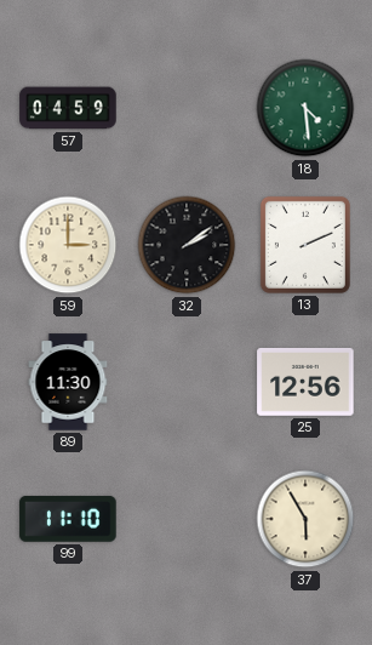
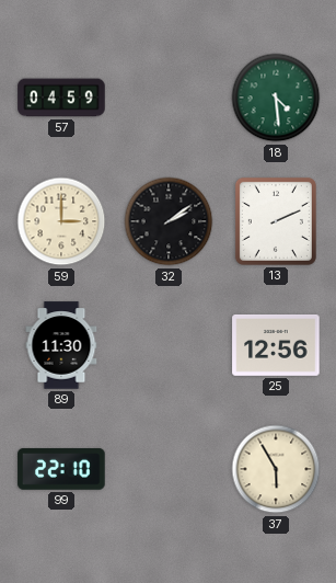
99: 11:10 -> 22:10 (61, 469)
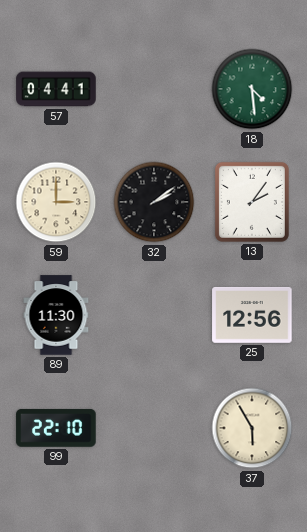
57: 04:59 -> 04:41 (56, 89)
13: 2:11 -> 2:06 (252, 202)
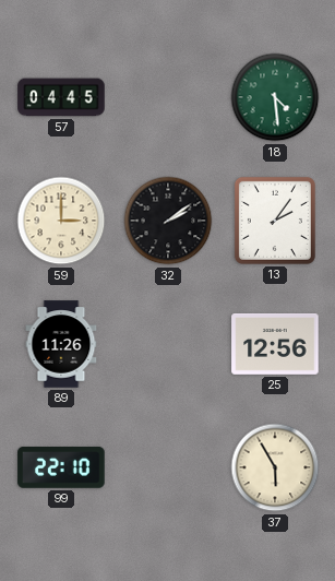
57: 04:41 -> 04:45 (61, 97)
89: 11:30 -> 11:26 (61, 344)
